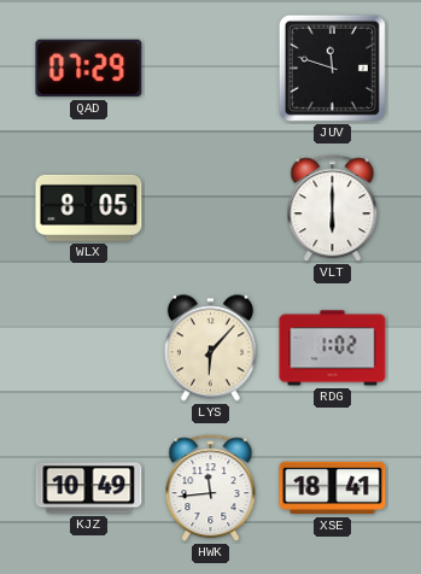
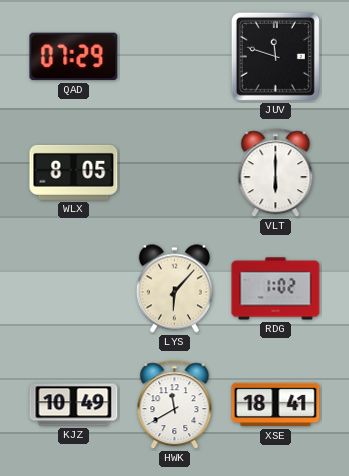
HWK: 11:44 -> 11:40 (175, 405)
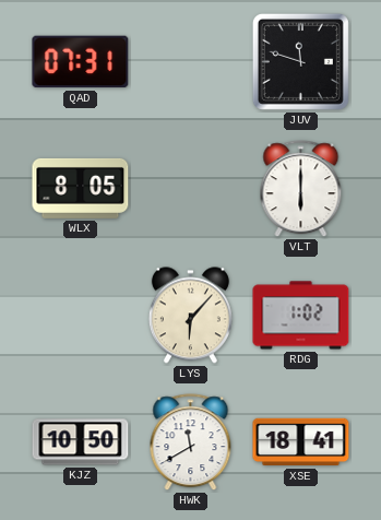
QAD: 07:29 -> 07:31 (81, 62)
KJZ: 10:49 -> 10:50 (81, 442)
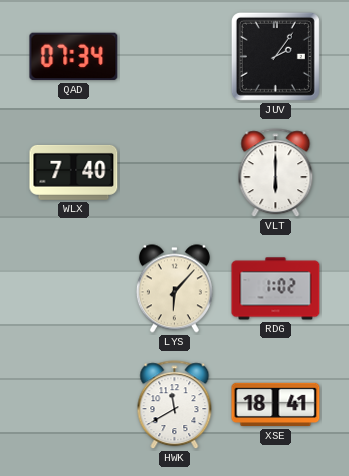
QAD: 07:31 -> 07:34 (74, 57)
JUV: 11:48 -> 2:06 (275, 56)
WLX: 8:05 -> 7:40 (74, 172)
KJZ: 10:50 -> none (81, 442)
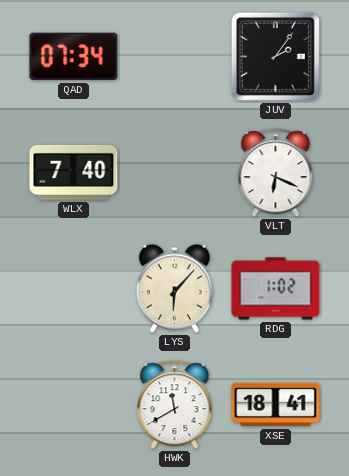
VLT: 6:00 -> 6:19 (276, 173)
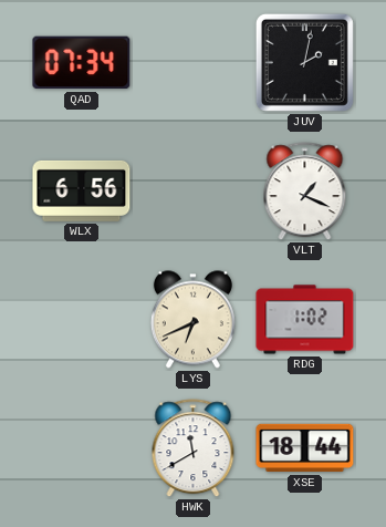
JUV: 2:06 -> 2:02 (304, 62)
WLX: 7:40 -> 6:56 (82, 190)
VLT: 6:19 -> 1:19 (305, 192)
LYS: 6:07 -> 6:41 (192, 320)
XSE: 18:41 -> 18:44 (305, 448)
